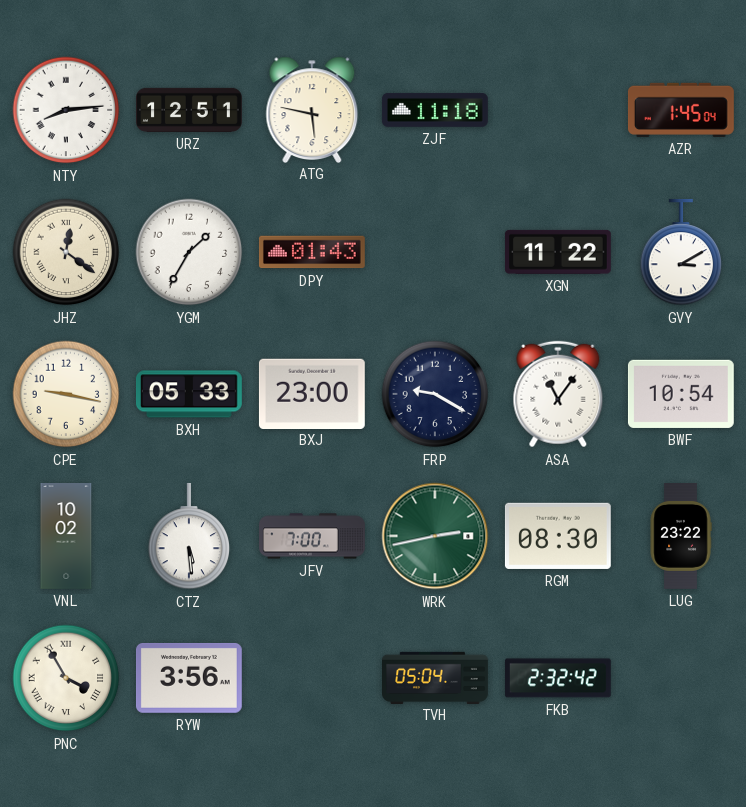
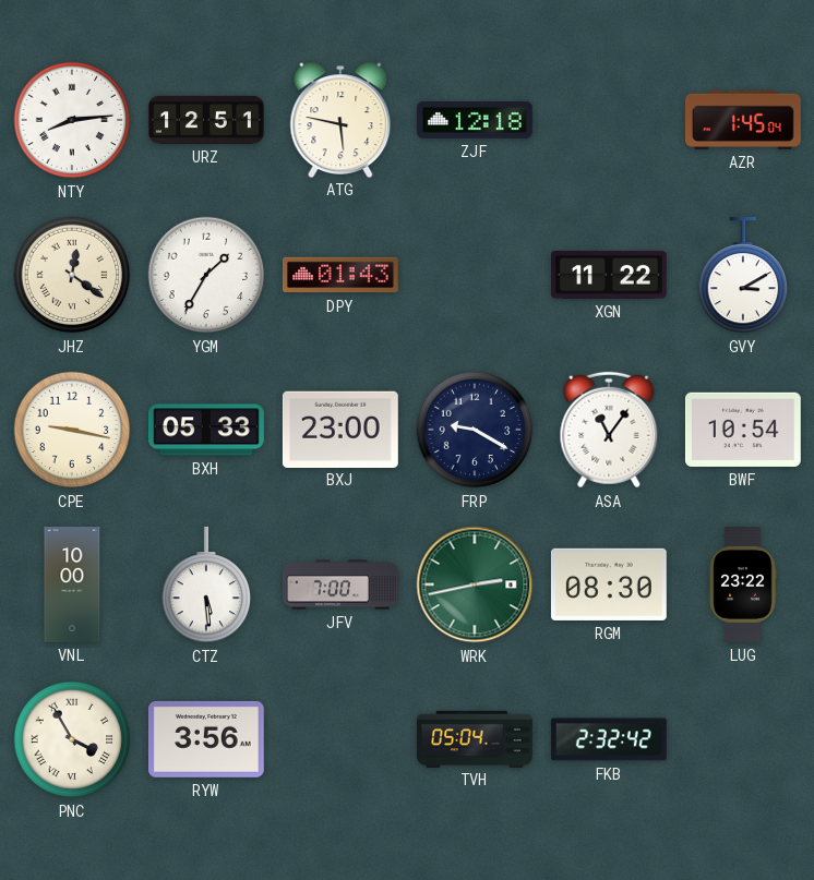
ZJF: 11:18 -> 12:18 (475, 120)
VNL: 10:02 -> 10:00 (72, 586)
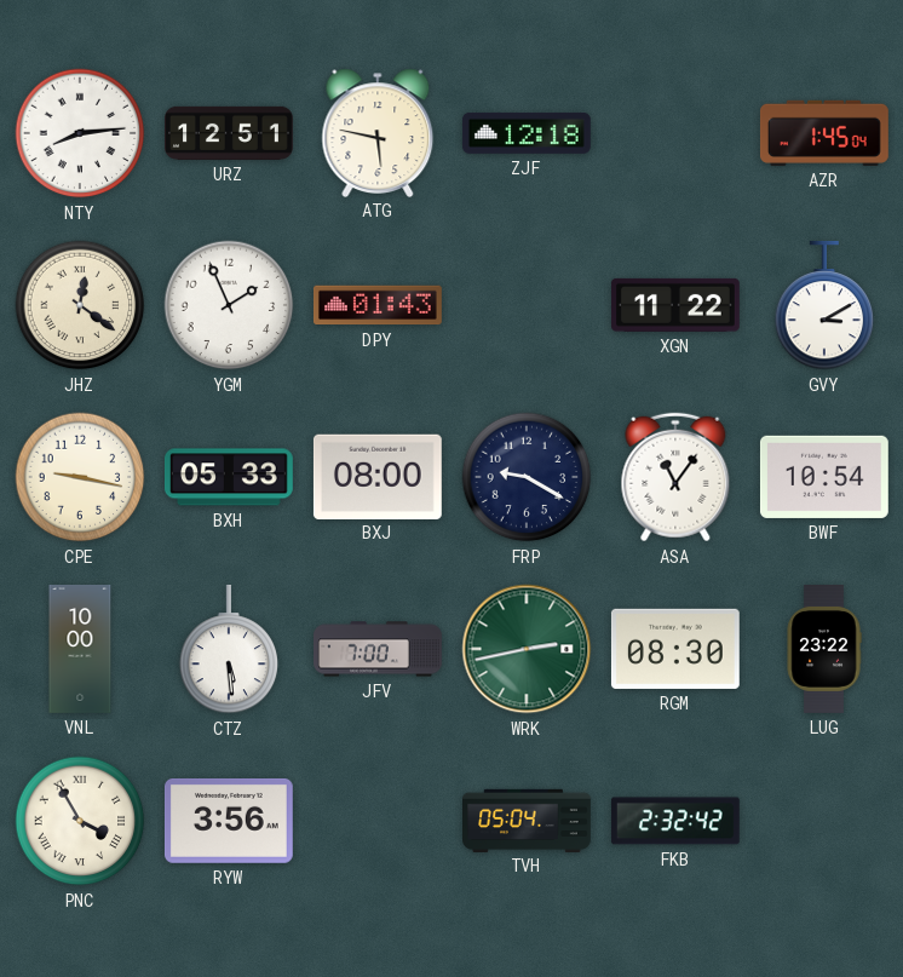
YGM: 1:35 -> 1:56 (229, 305)
BXJ: 23:00 -> 08:00 (378, 476)
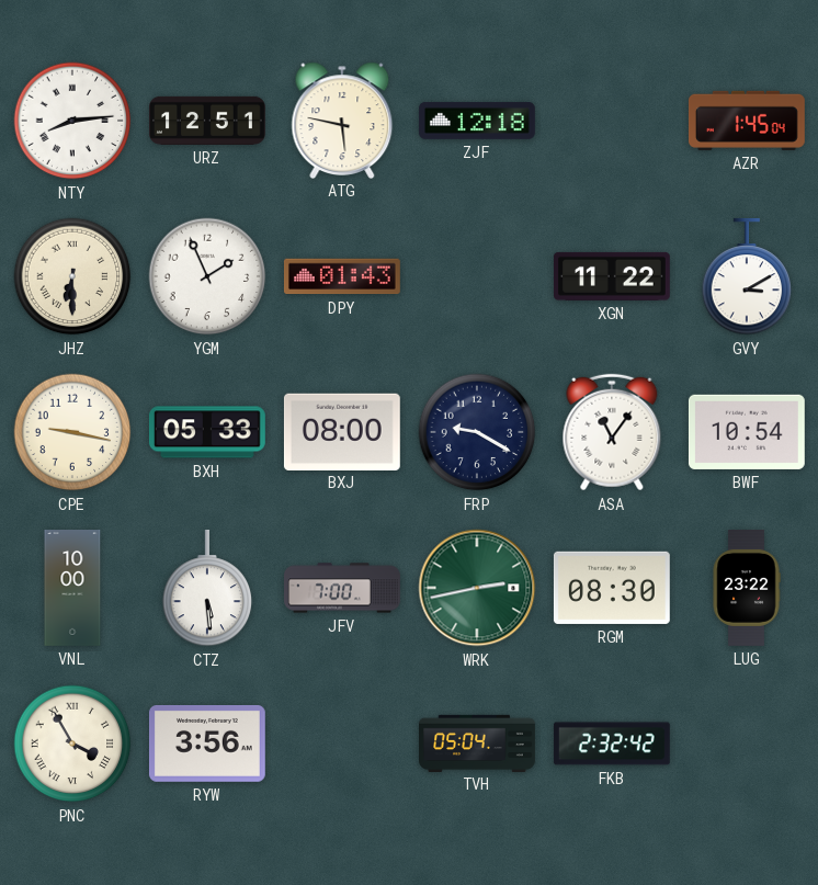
JHZ: 12:21 -> 6:30 (72, 276)
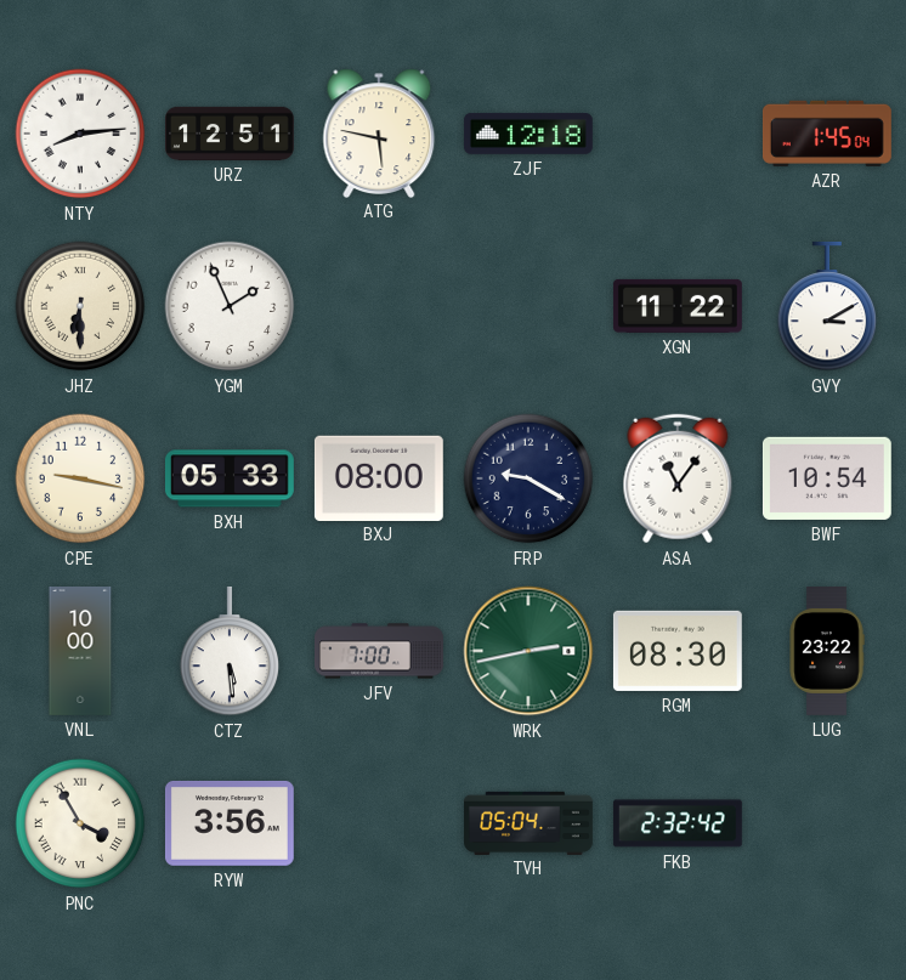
DPY: 01:43 -> none (342, 276)
